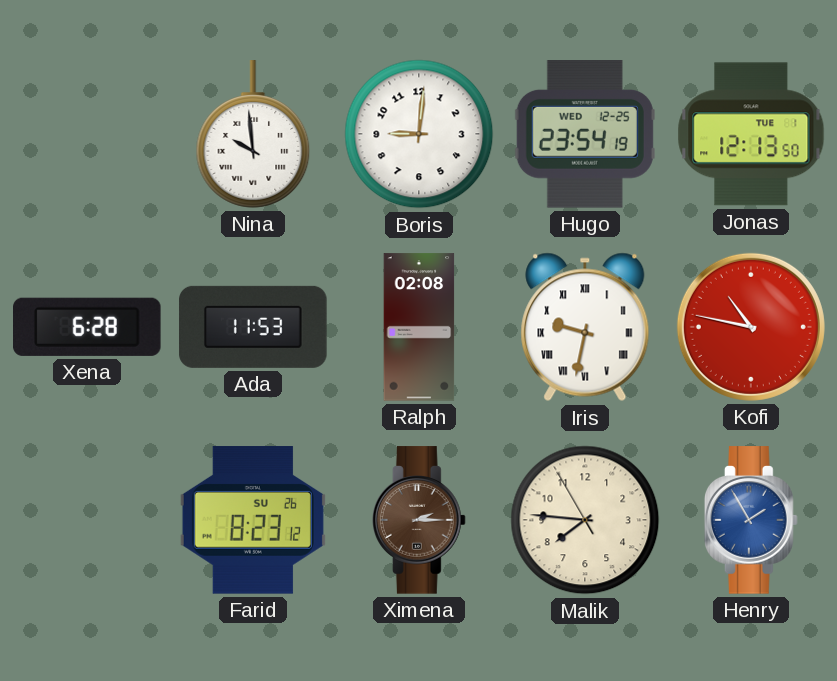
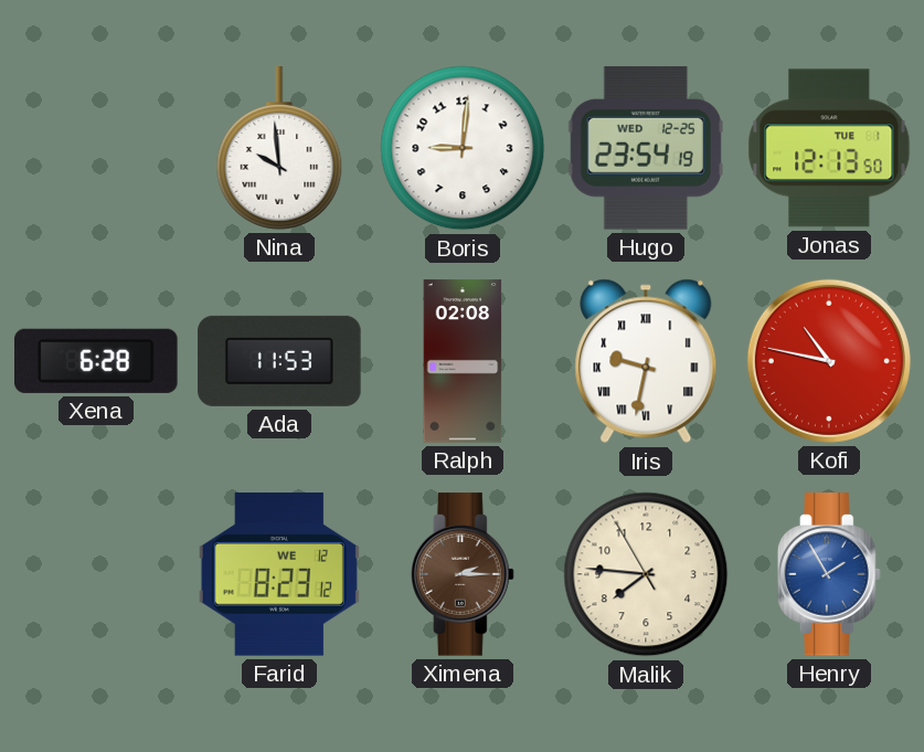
Farid date: SU 26 -> WE 12 (279, 574)
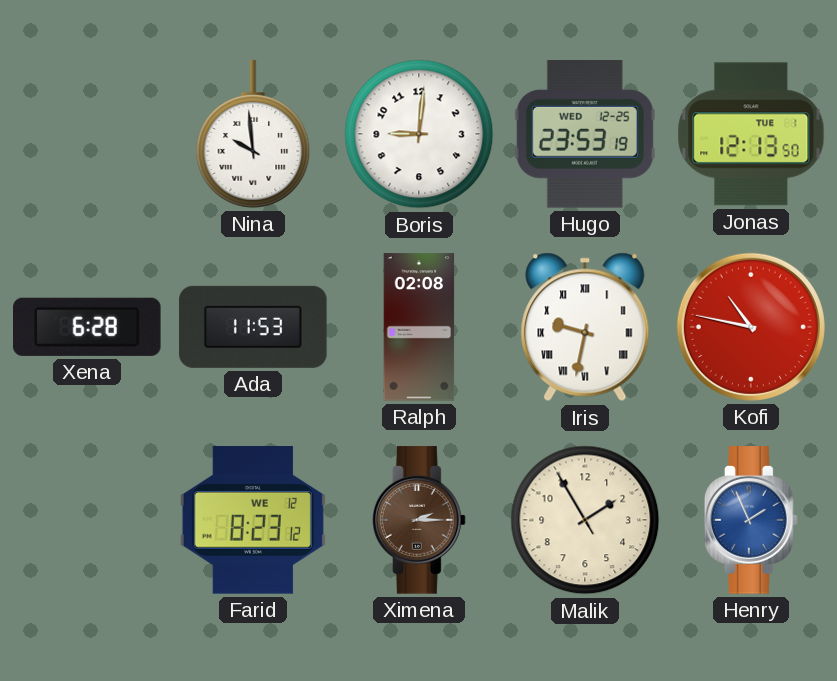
Hugo: 23:54 -> 23:53 (585, 134)
Malik: 7:45 -> 1:54 (585, 520)
Henry: 1:55 -> 1:56 (751, 520)
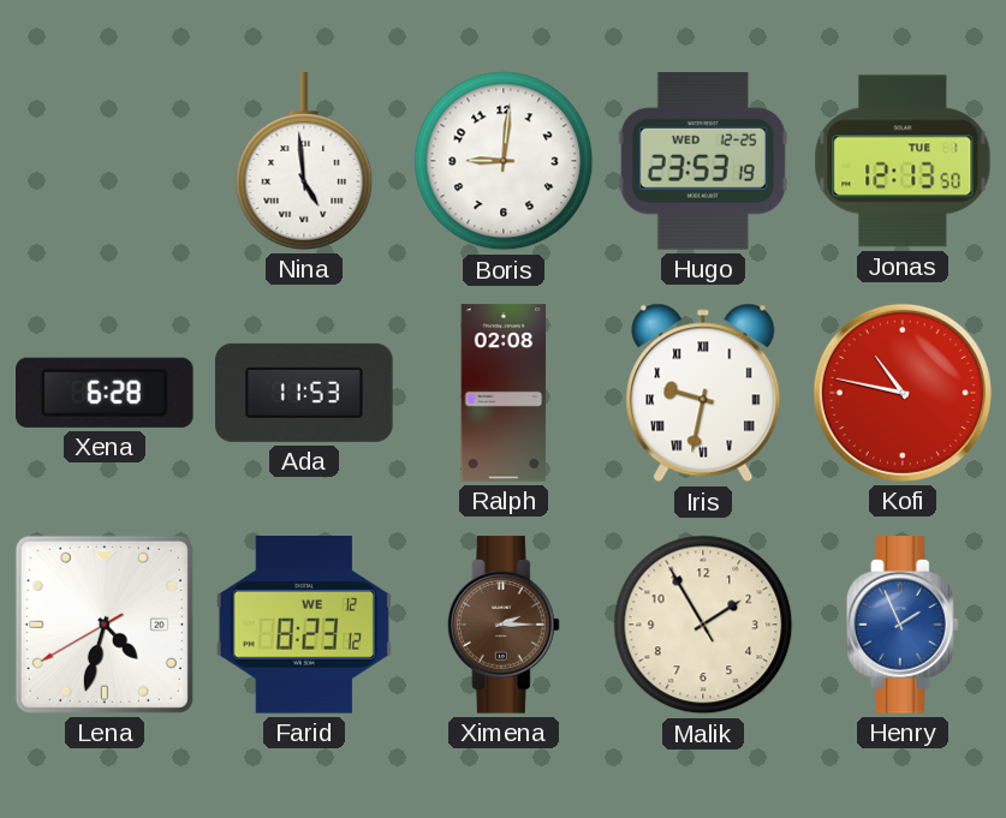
Nina: 9:59 -> 4:59 (304, 161)
Lena: none -> 4:32 (105, 625)
